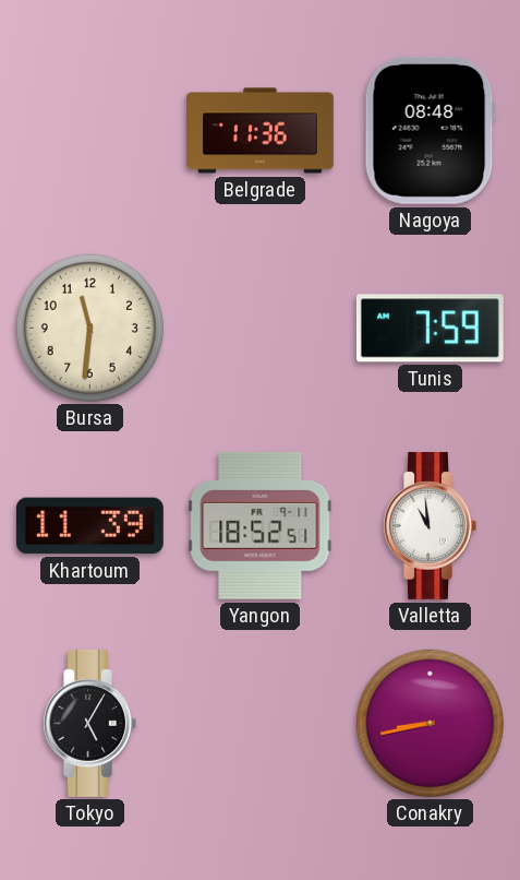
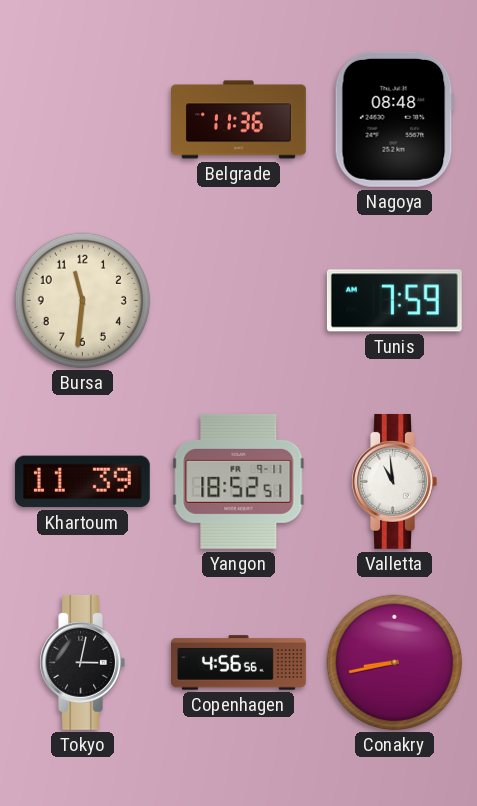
Tokyo: 5:05 -> 3:02 (82, 662)
Copenhagen: none -> 4:56 (239, 663)
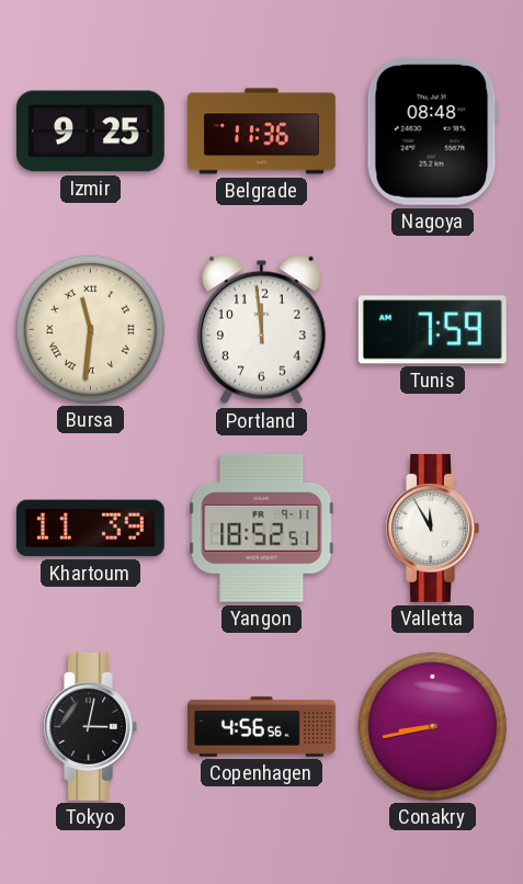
Izmir: none -> 9:25 (90, 132)
Bursa numerals: Arabic -> Roman (90, 329)
Portland: none -> 11:59 (262, 330)
Valletta: 10:59 -> 11:55 (432, 528)
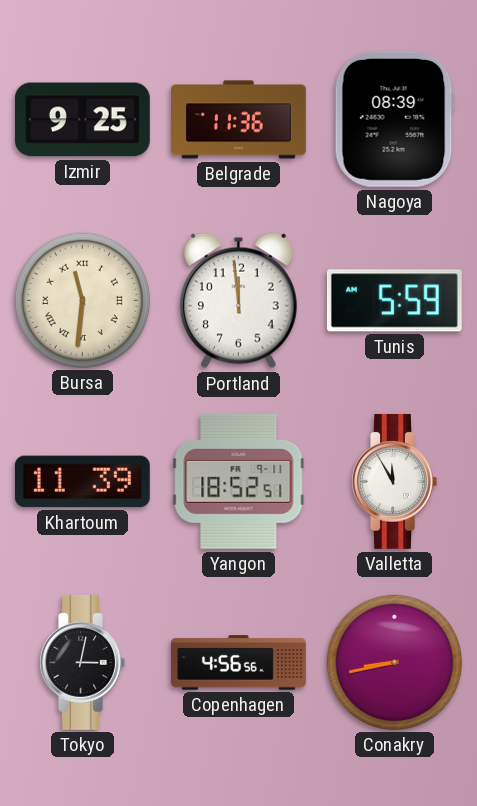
Nagoya: 08:48 -> 08:39 (394, 119)
Tunis: 7:59 -> 5:59 (394, 301)
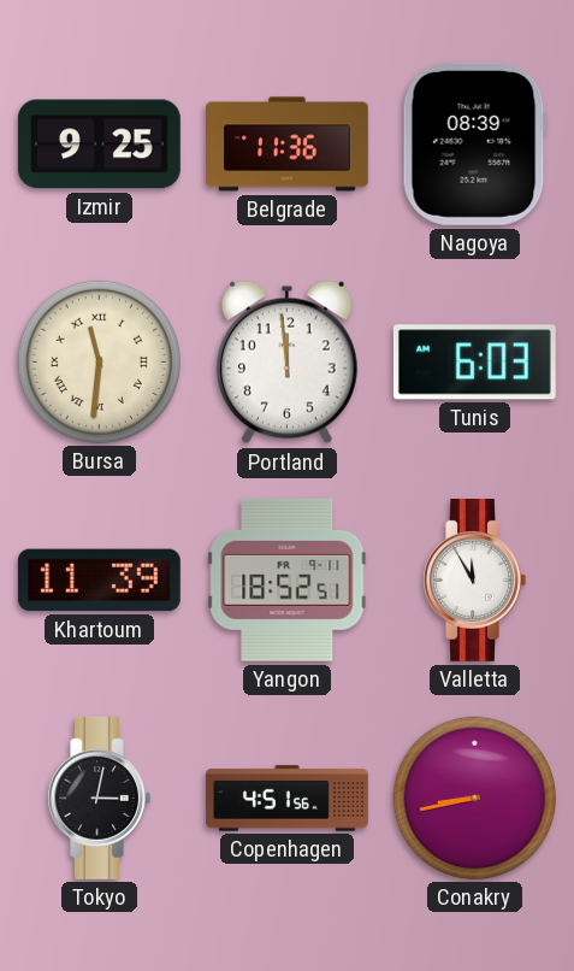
Tunis: 5:59 -> 6:03 (474, 363)
Copenhagen: 4:56 -> 4:51 (288, 799)
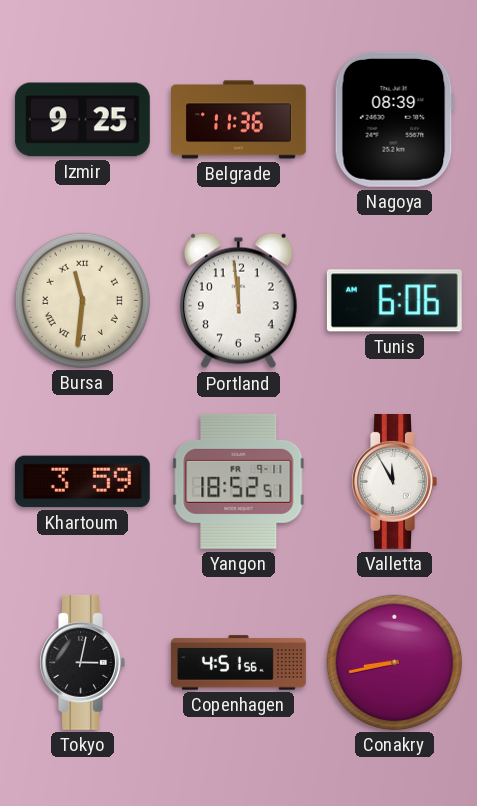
Tunis: 6:03 -> 6:06 (394, 301)
Khartoum: 11:39 -> 3:59 (82, 482)
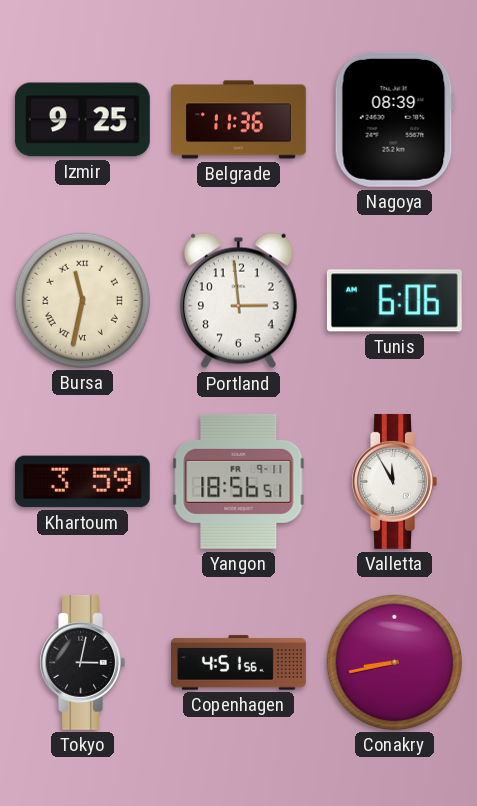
Bursa: 11:31 -> 11:32 (82, 300)
Portland: 11:59 -> 2:59 (239, 301)
Yangon: 18:52 -> 18:56 (239, 481)
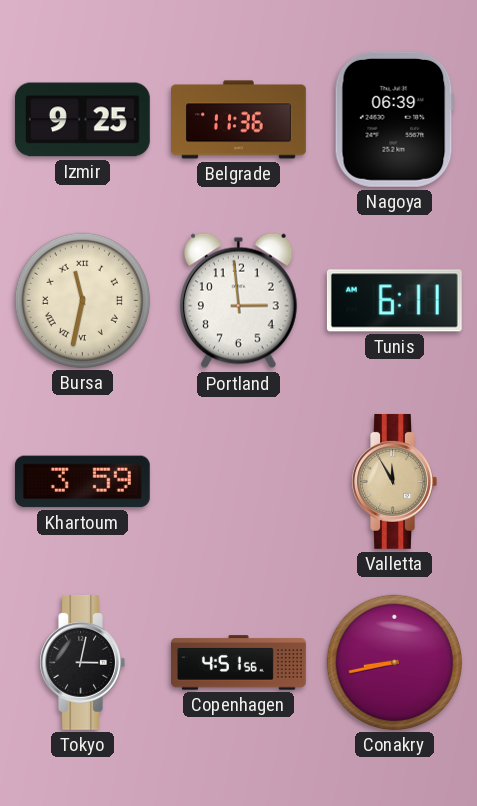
Nagoya: 08:39 -> 06:39 (394, 119)
Tunis: 6:06 -> 6:11 (394, 301)
Yangon: 18:56 -> none (239, 481)
Valletta dial: white -> champagne (394, 481)
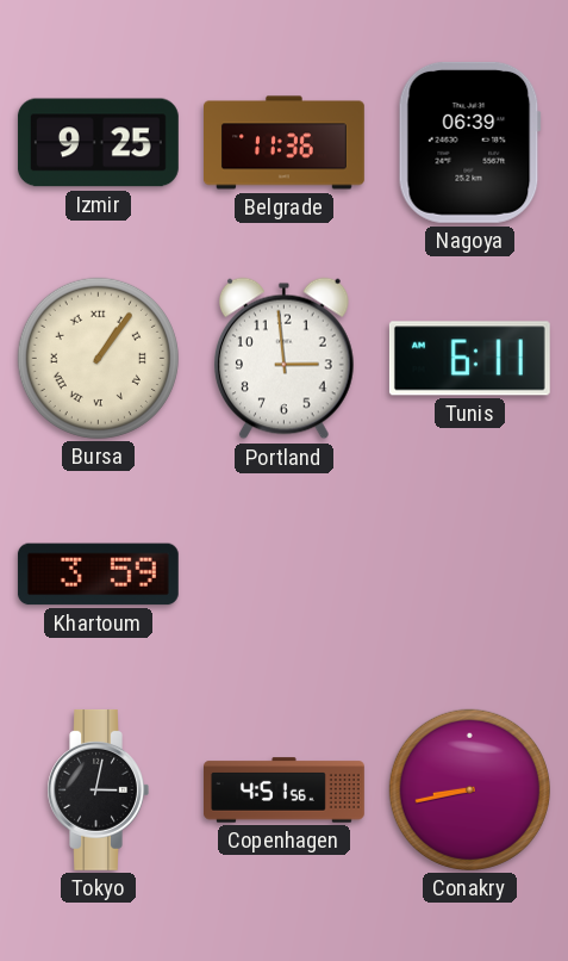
Bursa: 11:32 -> 1:06 (98, 358)
Valletta: 11:55 -> none (394, 481)
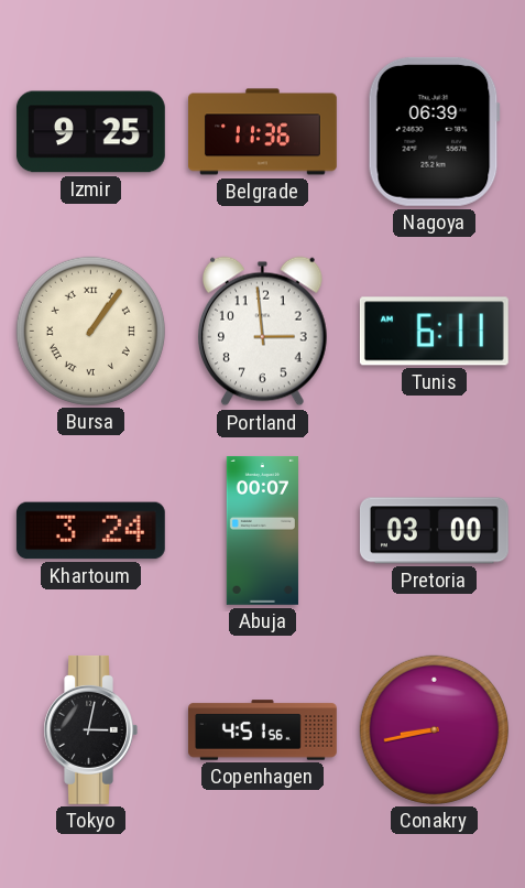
Khartoum: 3:59 -> 3:24 (90, 531)
Abuja: none -> 00:07 (262, 531)
Pretoria: none -> 03:00 (434, 531)
